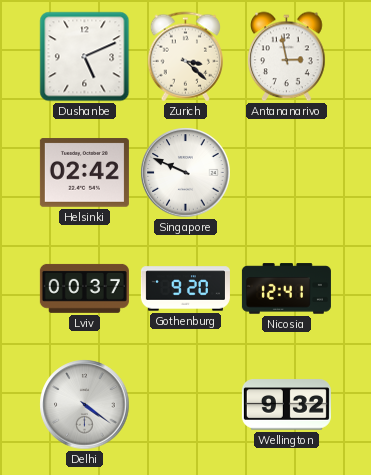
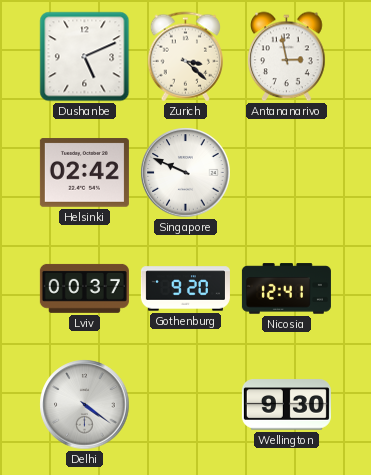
Wellington: 9:32 -> 9:30 (286, 405)
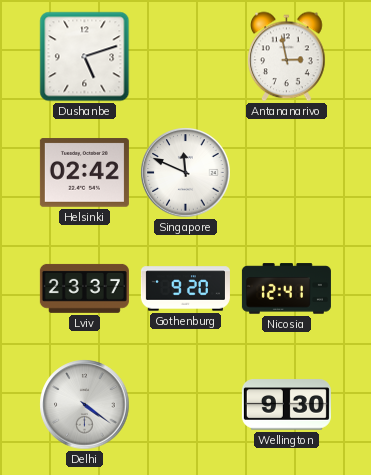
Dushanbe: 5:11 -> 5:12 (85, 57)
Zurich: 3:22 -> none (186, 57)
Singapore: 9:49 -> 11:49 (186, 173)
Lviv: 00:37 -> 23:37 (84, 288)
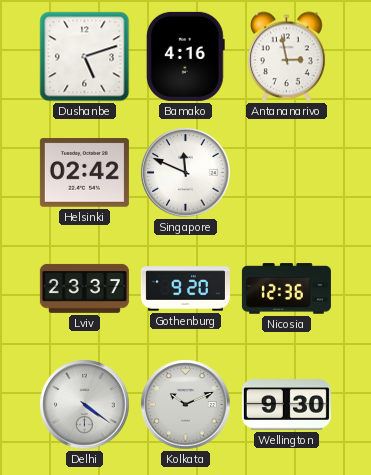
Bamako: none -> 4:16 (185, 56)
Nicosia: 12:41 -> 12:36 (286, 289)
Kolkata: none -> 10:11 (186, 405)
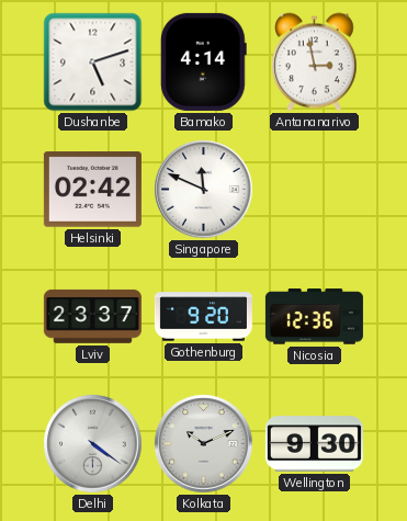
Bamako: 4:16 -> 4:14 (203, 61)
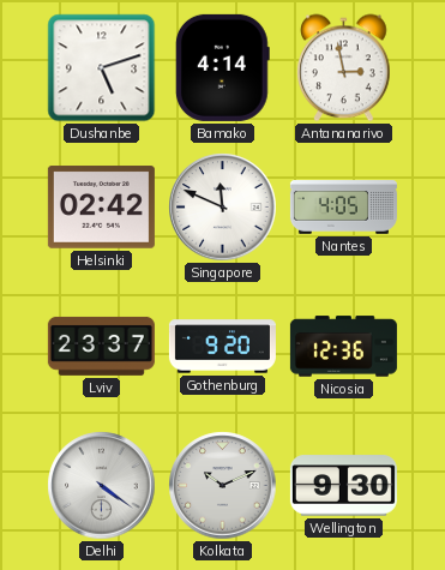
Nantes: none -> 4:05 (343, 208)
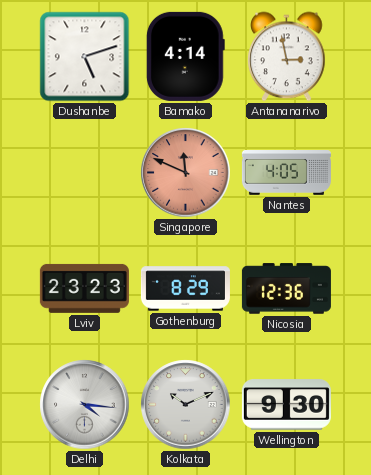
Helsinki: 02:42 -> none (101, 208)
Singapore dial: white -> salmon (186, 173)
Lviv: 23:37 -> 23:23 (84, 288)
Gothenburg: 9:20 -> 8:29 (185, 289)
Delhi: 4:21 -> 4:16 (85, 405)
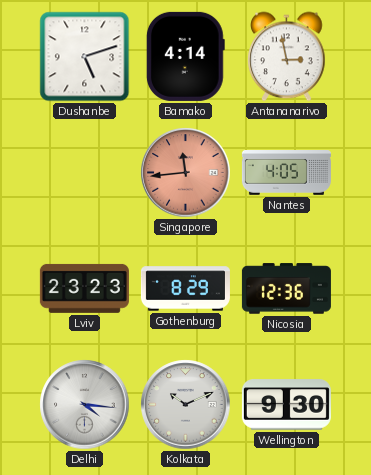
Singapore: 11:49 -> 11:44 (186, 173)
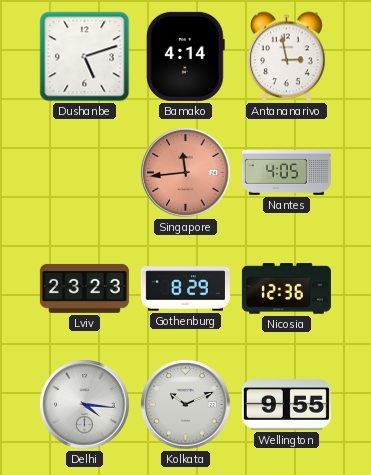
Wellington: 9:30 -> 9:55 (286, 405)
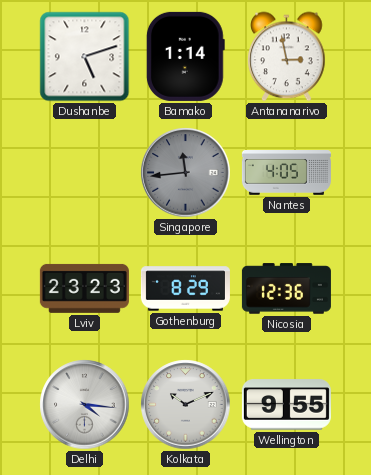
Bamako: 4:14 -> 1:14 (185, 56)
Singapore dial: salmon -> grey (186, 173)
